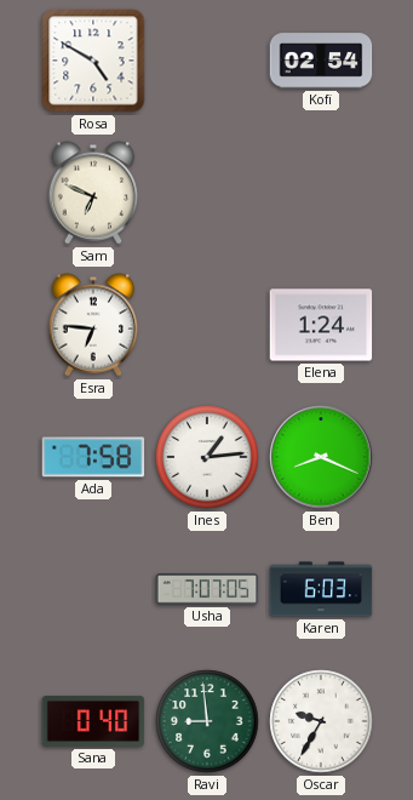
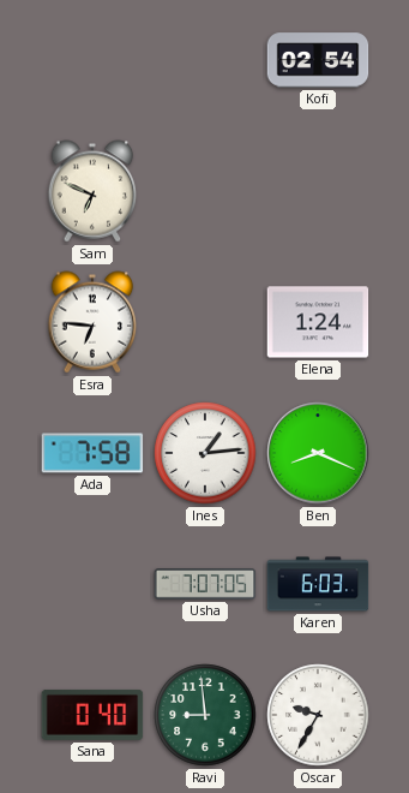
Rosa: 4:50 -> none (93, 61)
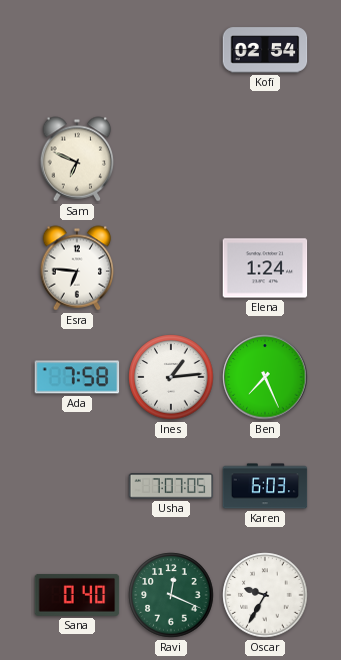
Ben: 8:19 -> 7:26 (265, 377)
Ravi: 8:59 -> 12:19 (171, 595)
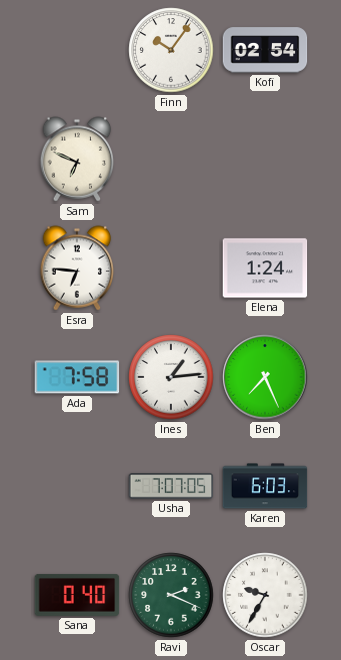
Finn: none -> 10:06 (171, 50)
Ravi: 12:19 -> 2:19 (171, 595)
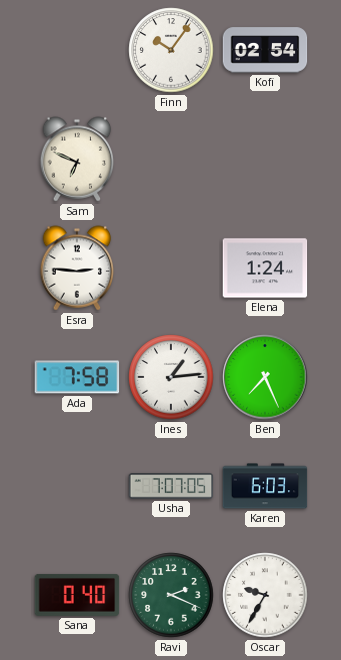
Esra: 6:46 -> 2:46 (77, 268)
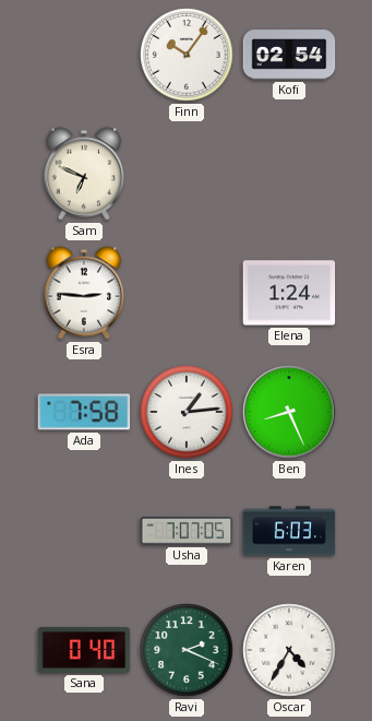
Ben: 7:26 -> 8:26 (289, 412)
Oscar: 9:35 -> 4:35 (289, 650)
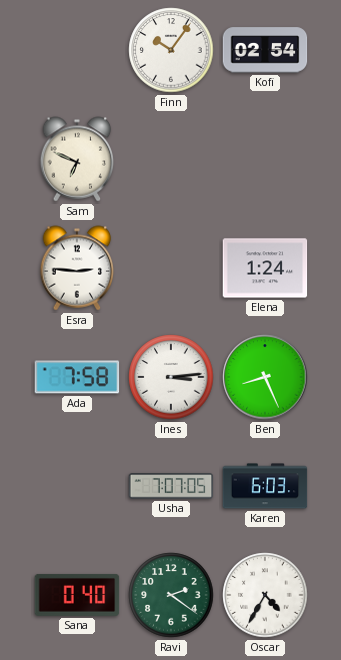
Ines: 1:14 -> 3:14 (171, 377)
Ravi: 2:19 -> 2:21 (171, 595)
